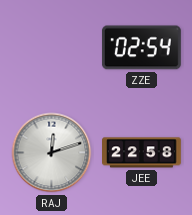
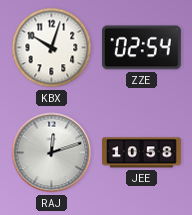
KBX: none -> 10:03 (52, 48)
JEE: 22:58 -> 10:58 (142, 153)
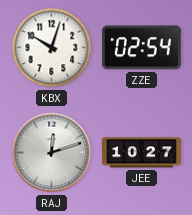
JEE: 10:58 -> 10:27 (142, 153)
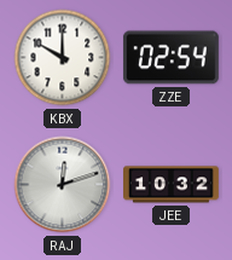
KBX: 10:03 -> 10:00 (63, 58)
JEE: 10:27 -> 10:32 (172, 185)
